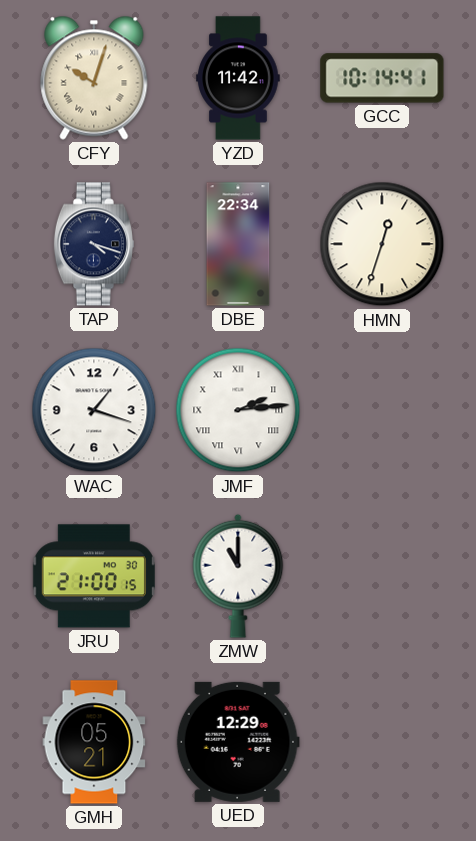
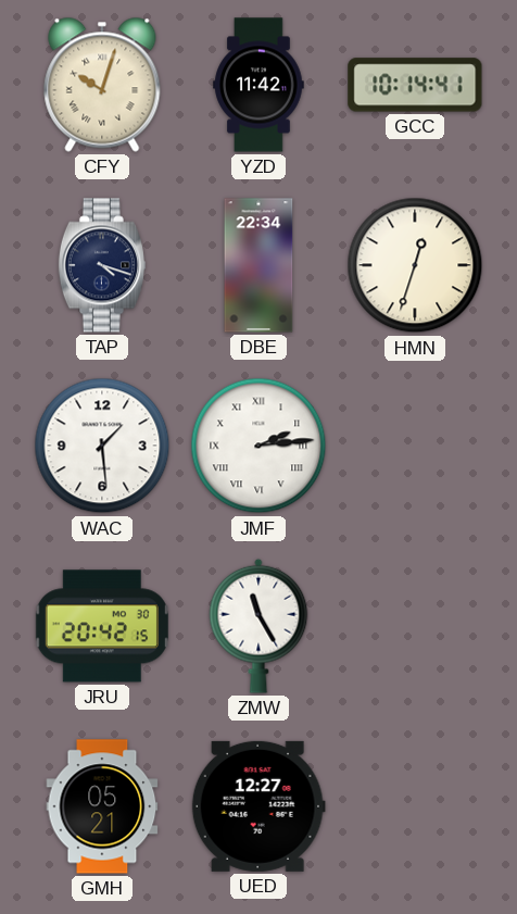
WAC: 1:18 -> 1:29 (102, 446)
JRU: 21:00 -> 20:42 (102, 626)
ZMW: 11:00 -> 11:25 (258, 626)
UED: 12:29 -> 12:27 (258, 806)
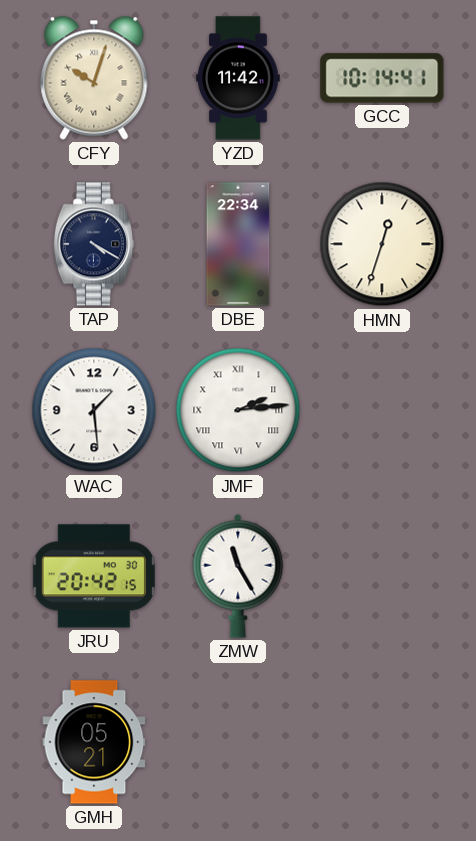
TAP: 4:18 -> 4:20 (94, 244)
UED: 12:27 -> none (258, 806)
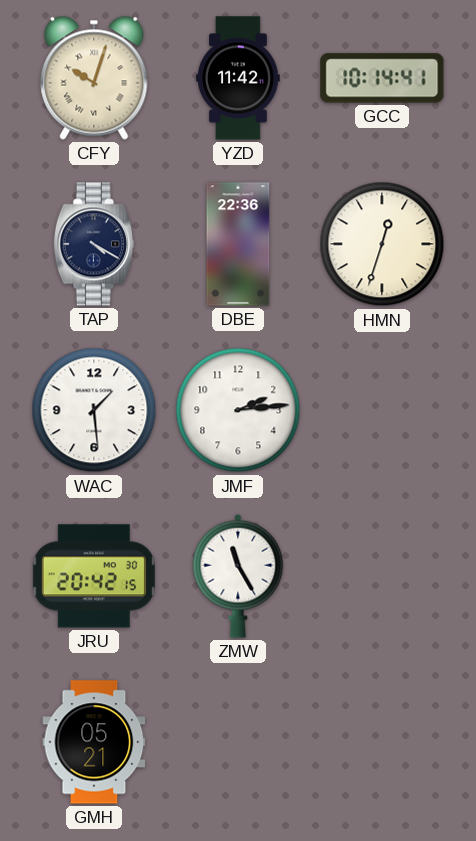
DBE: 22:34 -> 22:36 (238, 244)
JMF numerals: Roman -> Arabic (238, 410)
